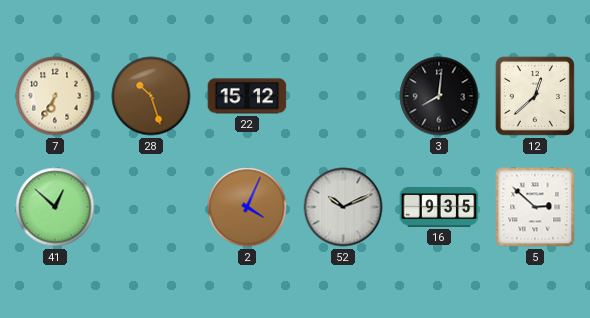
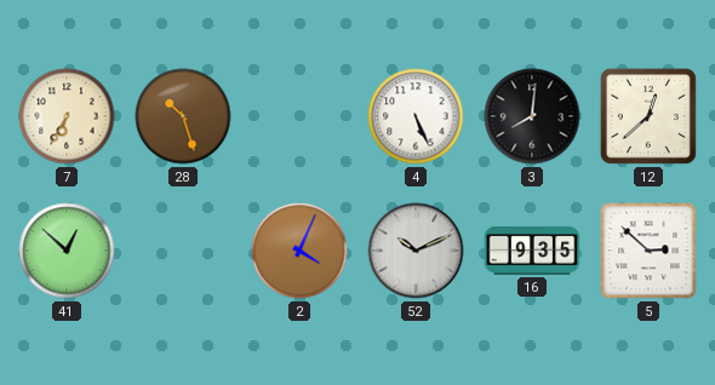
22: 15:12 -> none (247, 96)
4: none -> 5:26 (416, 116)
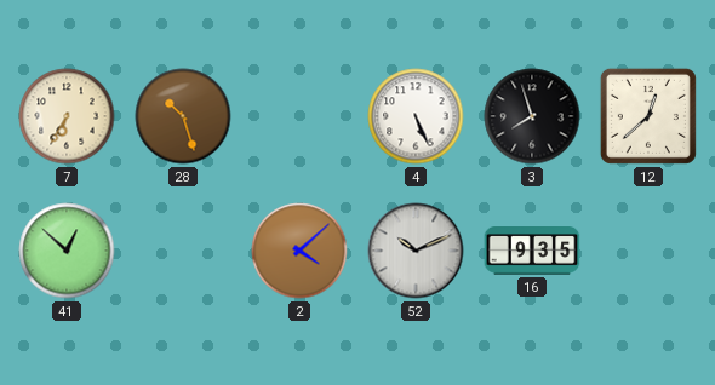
3: 8:01 -> 7:57 (532, 116)
2: 4:04 -> 4:08 (299, 251)
5: 2:52 -> none (648, 251)
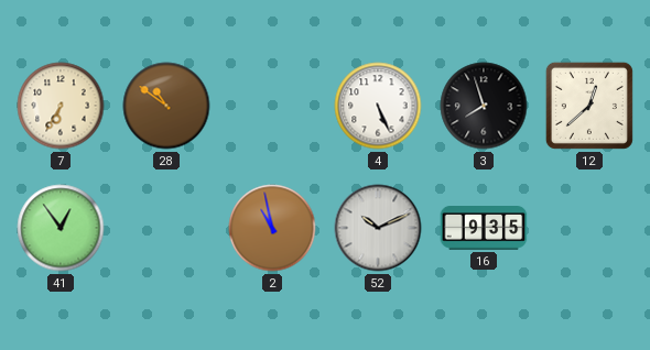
28: 10:27 -> 10:51 (166, 106)
41: 12:52 -> 12:54 (61, 228)
2: 4:08 -> 10:58 (272, 228)
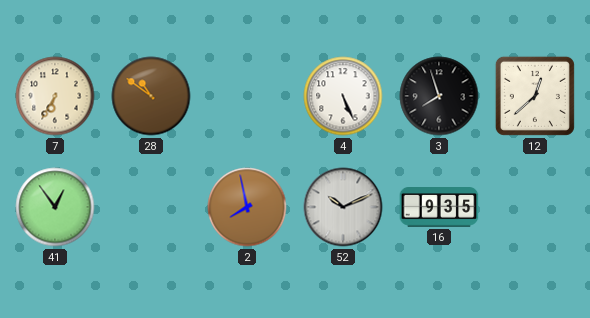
2: 10:58 -> 7:58 (247, 207)
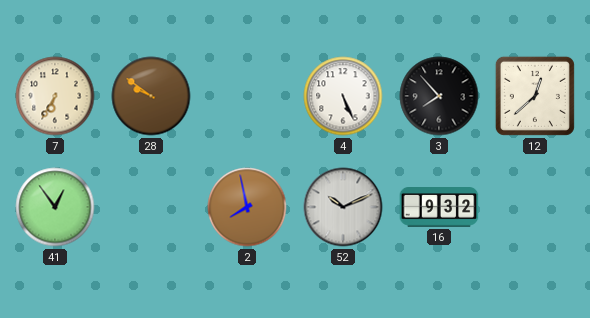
28: 10:51 -> 9:51 (151, 96)
3: 7:57 -> 7:53 (439, 96)
16: 9:35 -> 9:32 (439, 207)
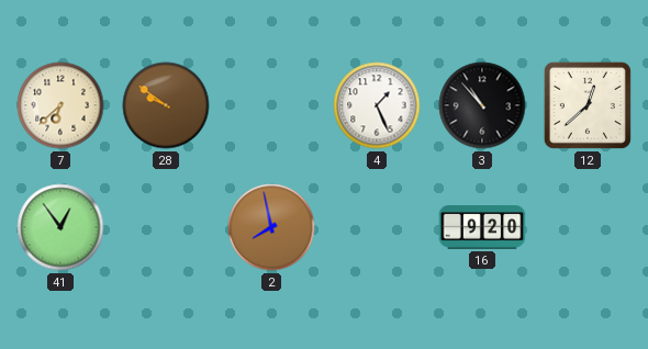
7: 6:35 -> 6:38 (60, 105)
4: 5:26 -> 1:26 (377, 105)
3: 7:53 -> 10:53 (482, 105)
52: 10:11 -> none (343, 207)
16: 9:32 -> 9:20 (482, 227)
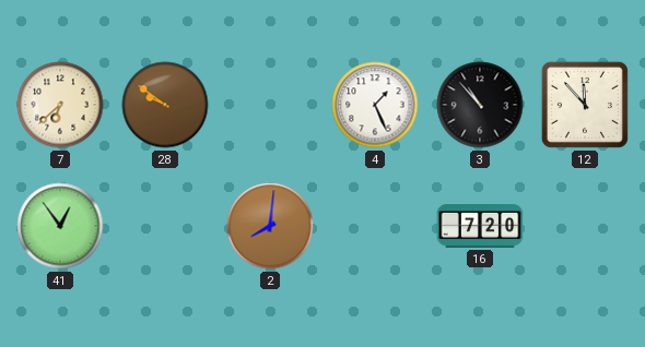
12: 12:38 -> 11:53 (585, 105)
2: 7:58 -> 8:01 (270, 226)
16: 9:20 -> 7:20 (480, 226)
